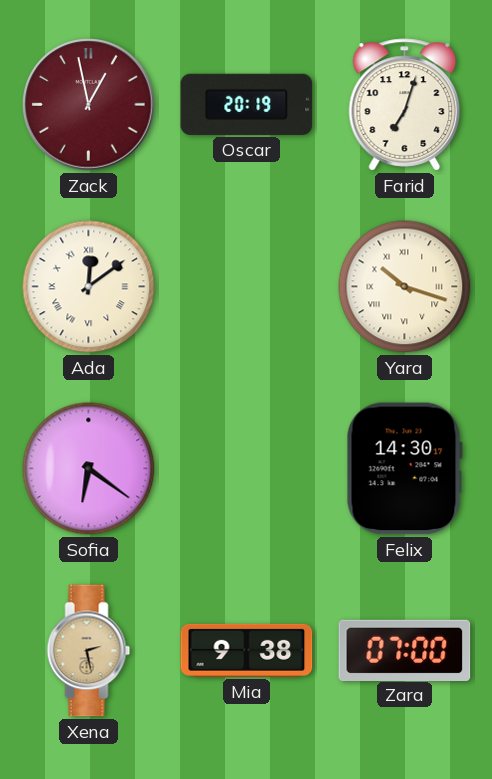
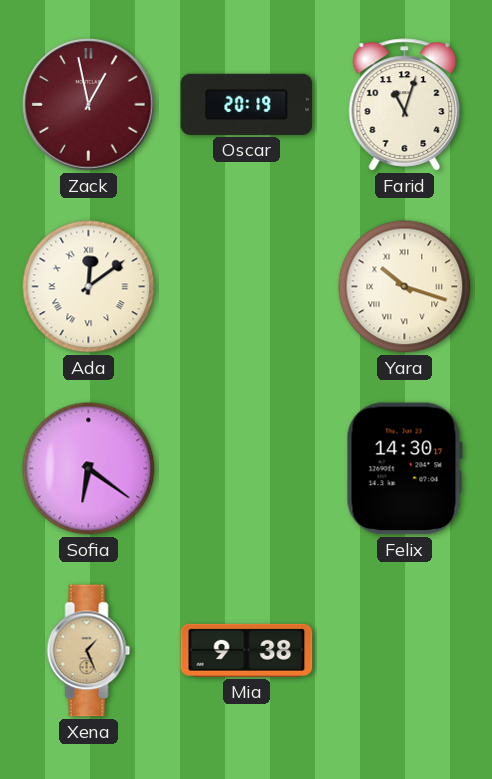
Farid: 7:03 -> 11:03 (405, 105)
Xena: 2:28 -> 1:26 (89, 651)
Zara: 07:00 -> none (405, 650)
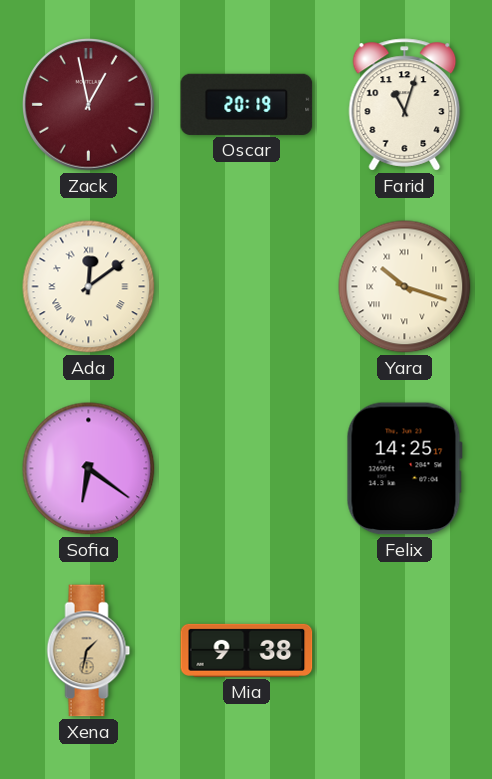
Felix: 14:30 -> 14:25 (404, 469)
Xena: 1:26 -> 1:32 (89, 651)
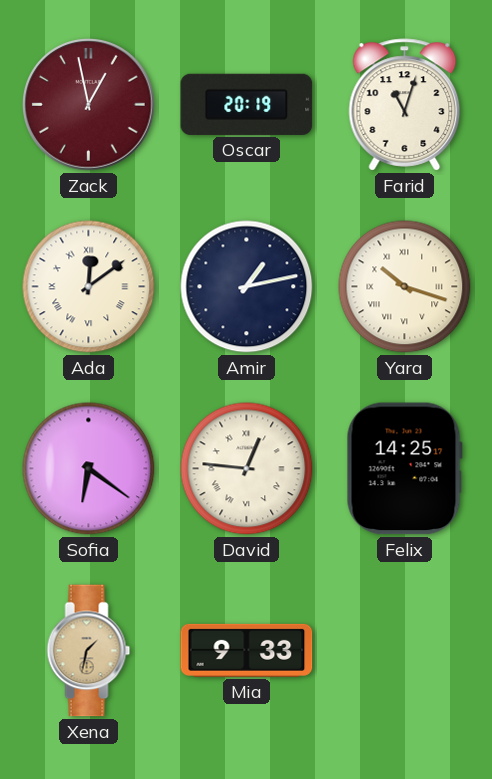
Amir: none -> 1:13 (247, 287)
David: none -> 12:46 (247, 469)
Mia: 9:38 -> 9:33 (247, 650)
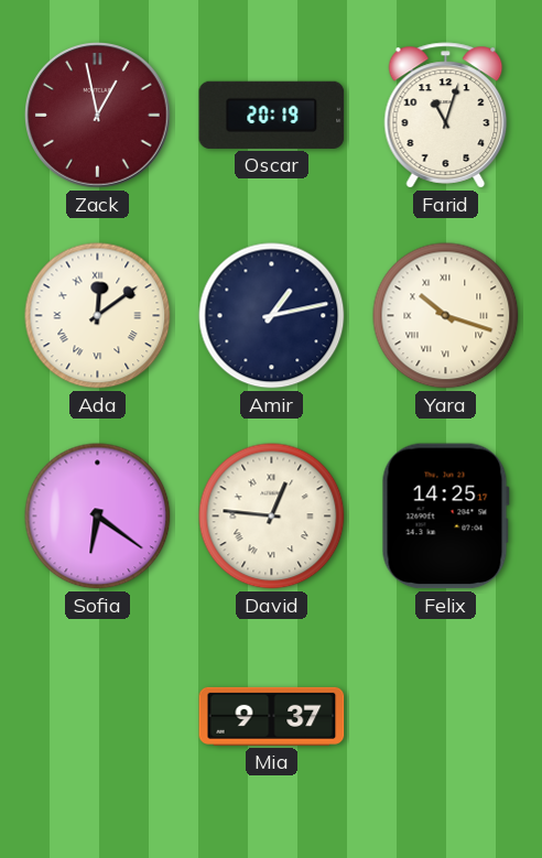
Xena: 1:32 -> none (89, 651)
Mia: 9:33 -> 9:37 (272, 716)
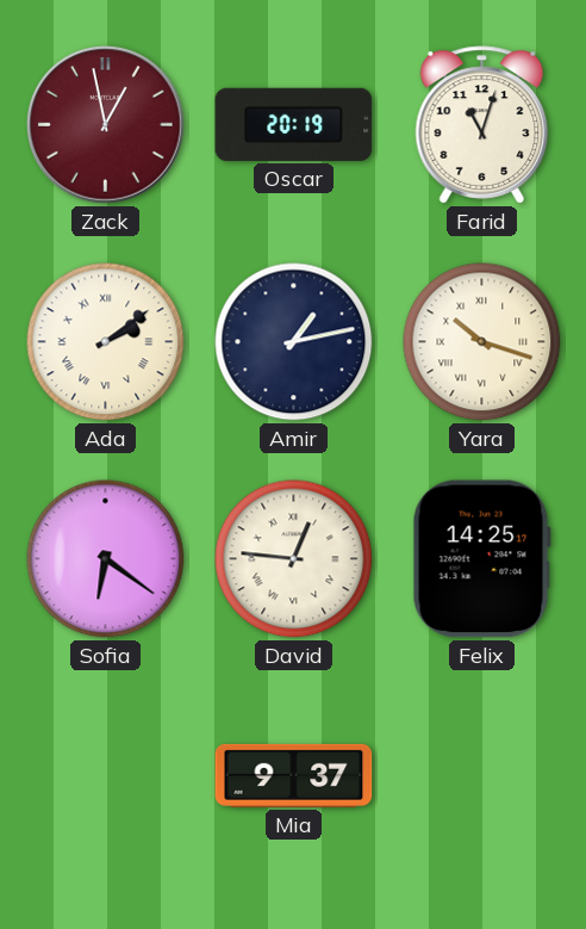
Ada: 12:09 -> 2:09 (106, 342)
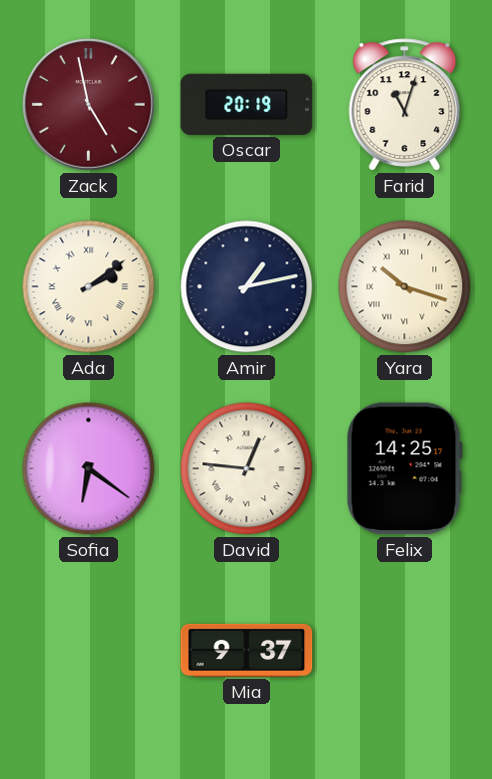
Zack: 12:58 -> 4:58 (89, 105)
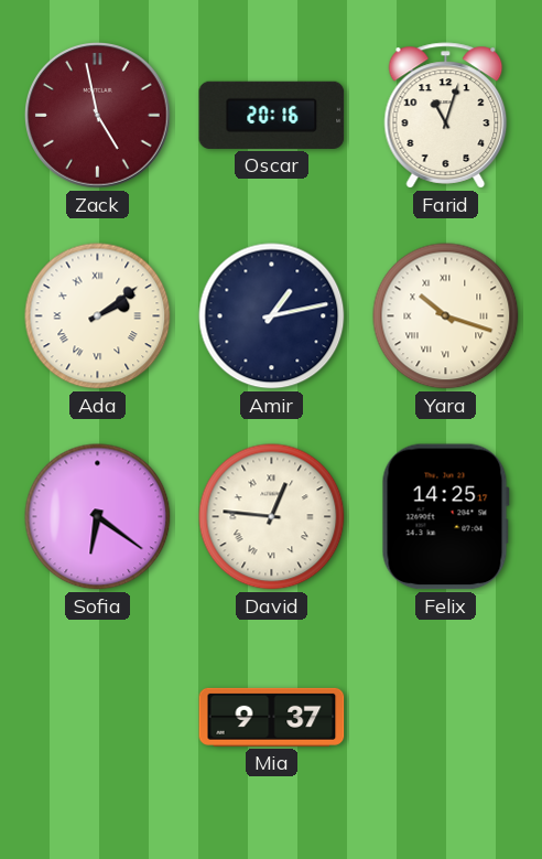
Oscar: 20:19 -> 20:16 (272, 115)
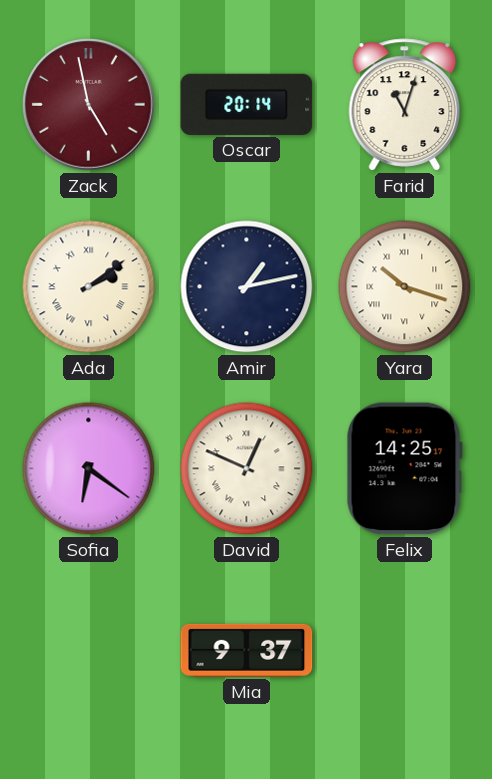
Oscar: 20:16 -> 20:14 (247, 104)
David: 12:46 -> 12:49 (247, 469)
